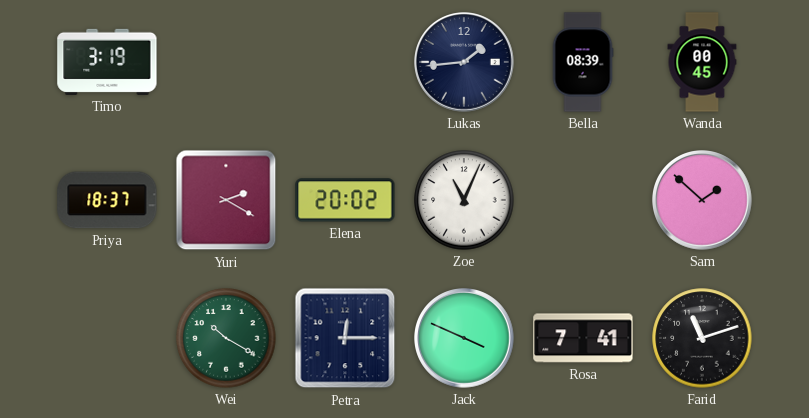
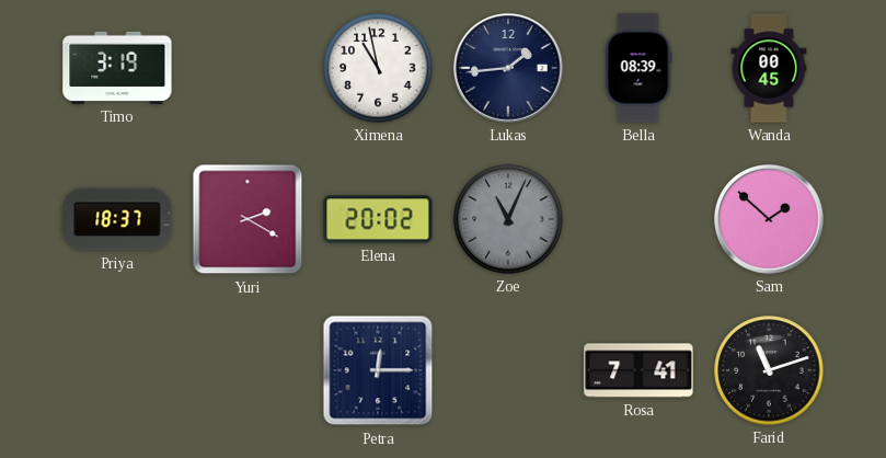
Ximena: none -> 10:58 (378, 68)
Zoe dial: white -> grey (508, 219)
Wei: 10:20 -> none (226, 338)
Jack: 3:49 -> none (465, 339)
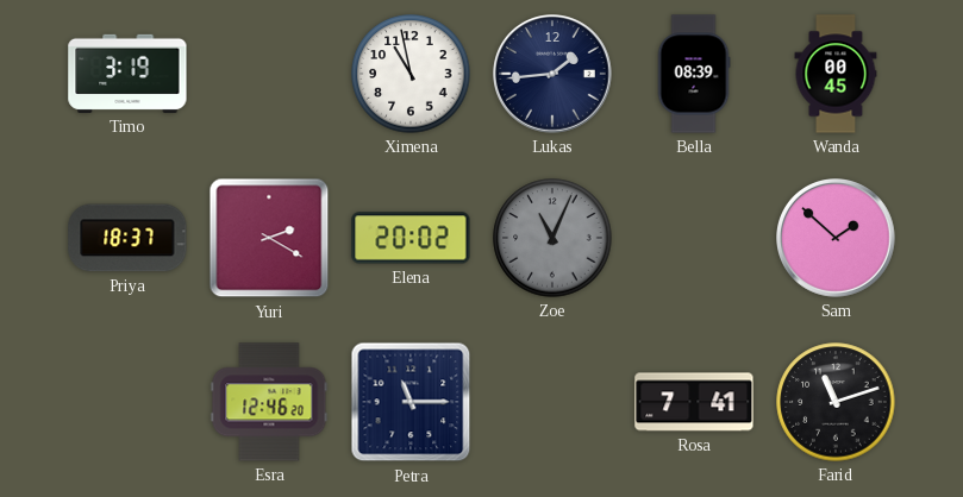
Esra: none -> 12:46 (269, 402)
Petra: 12:15 -> 11:15 (411, 402)
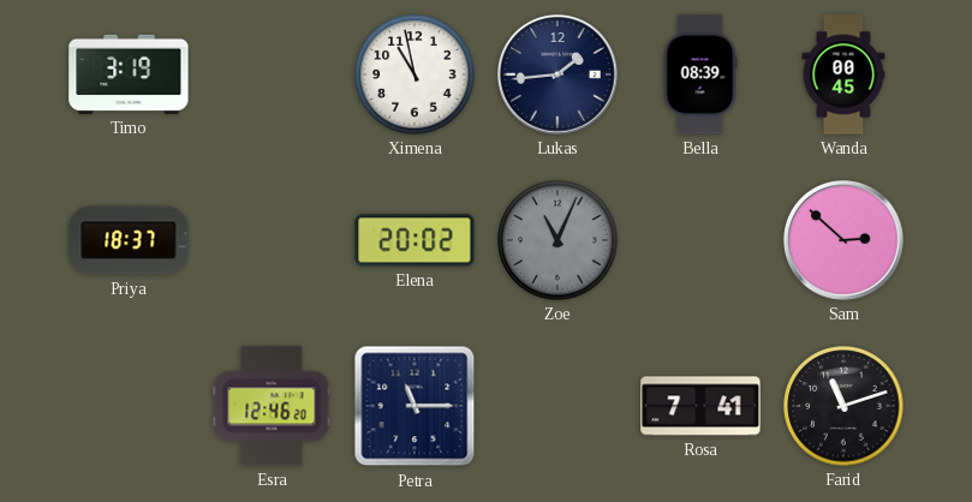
Yuri: 2:20 -> none (269, 238)
Sam: 1:52 -> 2:52 (845, 241)
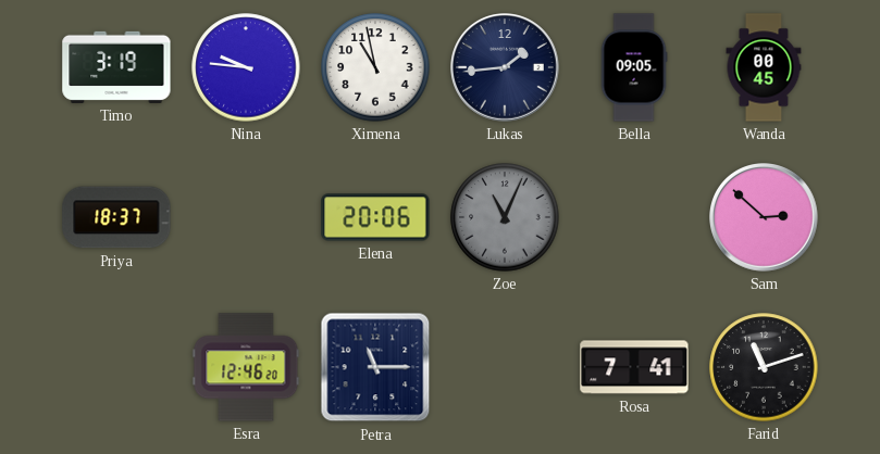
Nina: none -> 9:46 (246, 67)
Bella: 08:39 -> 09:05 (634, 67)
Elena: 20:02 -> 20:06 (375, 217)
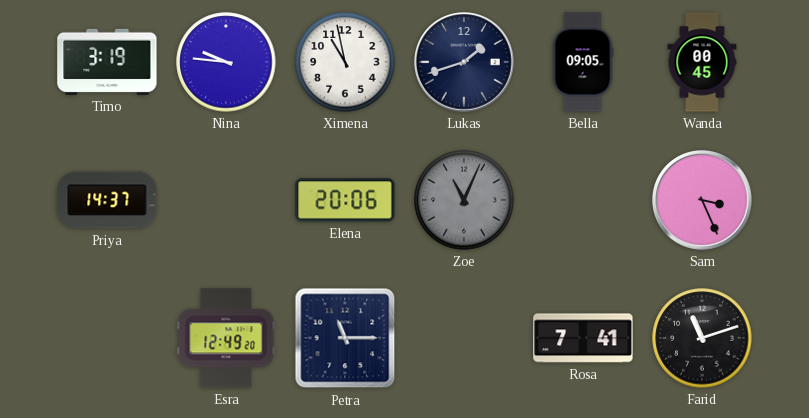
Lukas: 1:44 -> 1:42 (465, 63)
Priya: 18:37 -> 14:37 (107, 200)
Sam: 2:52 -> 3:26 (703, 201)
Esra: 12:46 -> 12:49 (226, 338)
